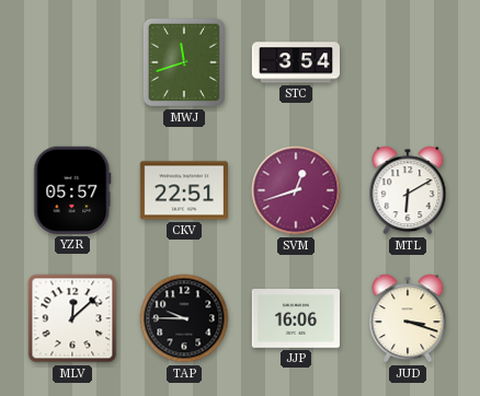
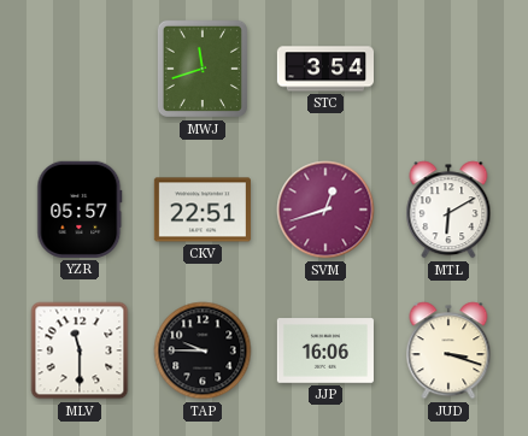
MLV: 12:08 -> 11:30 (80, 350)
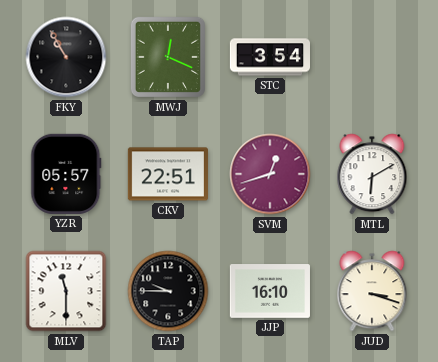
FKY: none -> 10:55 (66, 57)
MWJ: 11:42 -> 12:19 (168, 57)
JJP: 16:06 -> 16:10 (270, 291)
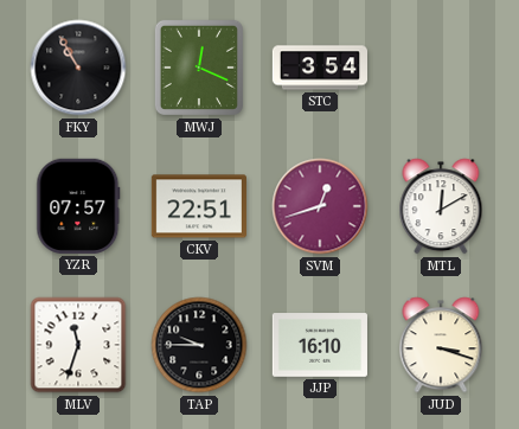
YZR: 05:57 -> 07:57 (78, 206)
MTL: 6:10 -> 12:10 (441, 206)
MLV: 11:30 -> 11:33 (78, 345)
